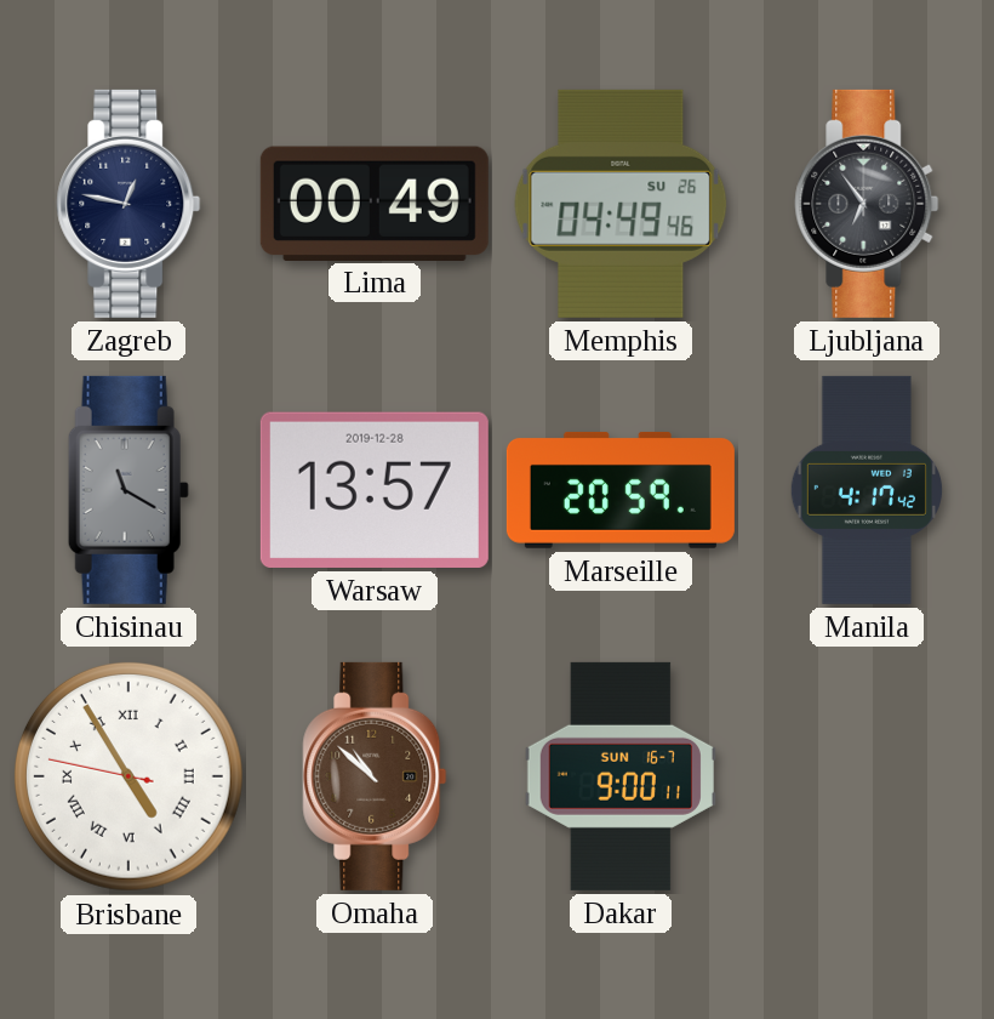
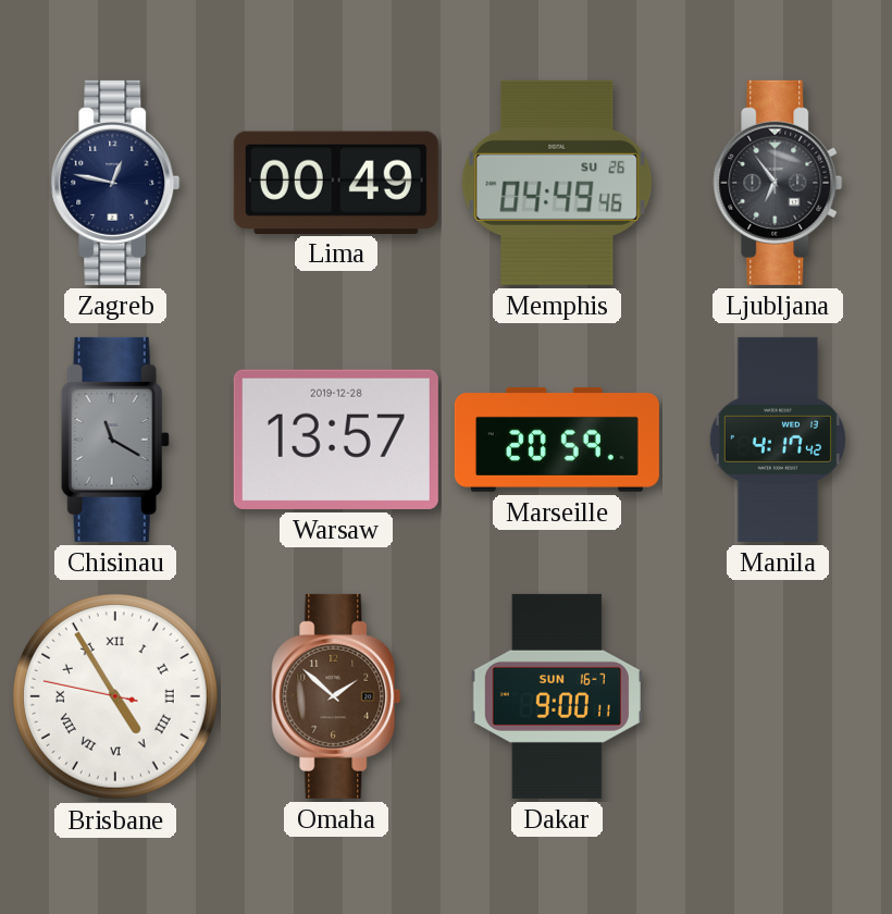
Omaha: 10:52 -> 1:52 (336, 696)
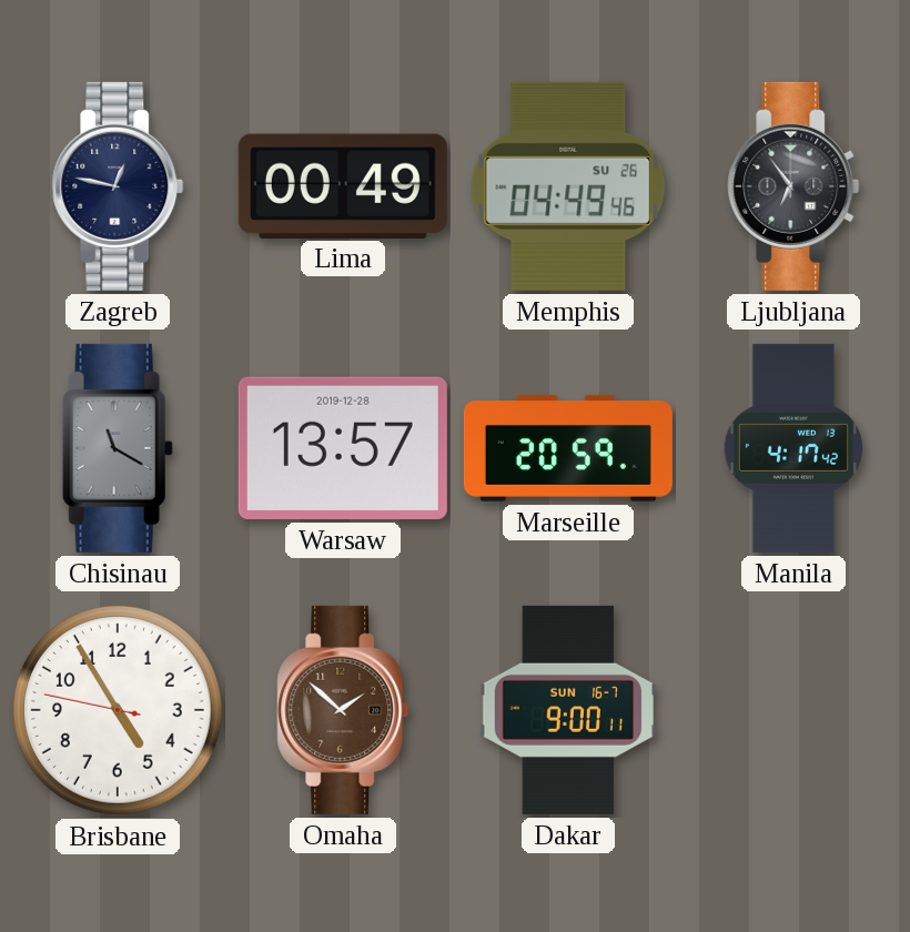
Brisbane numerals: Roman -> Arabic (118, 710)
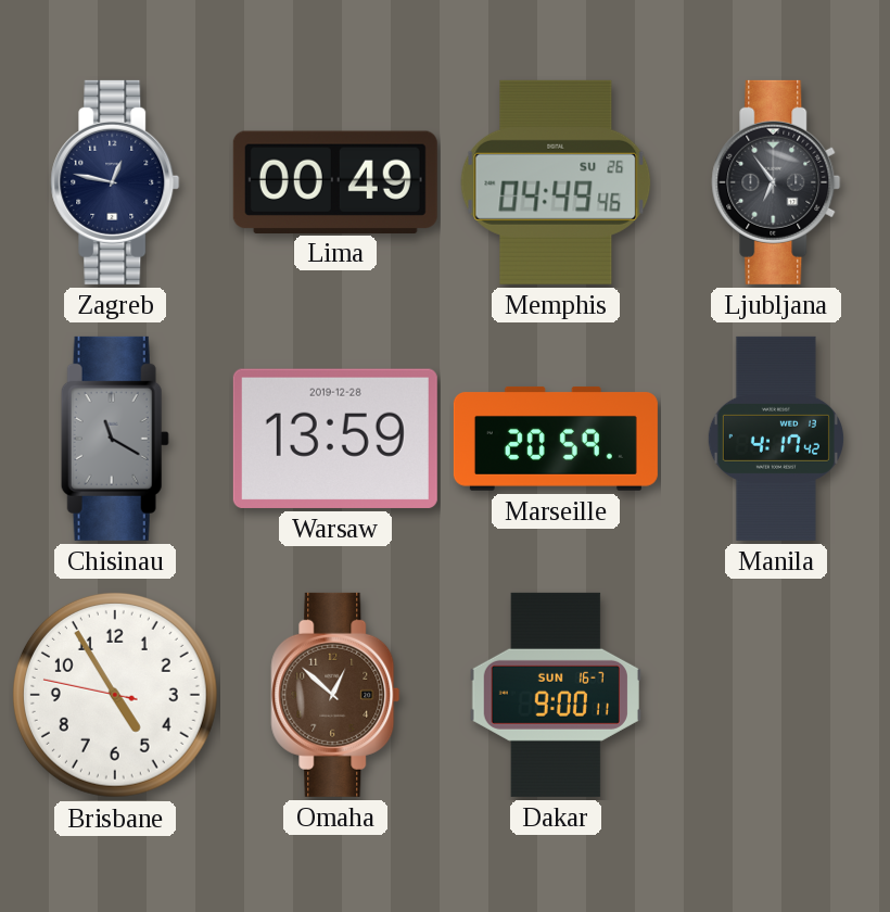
Warsaw: 13:57 -> 13:59 (335, 439)
Omaha: 1:52 -> 12:52 (335, 695)
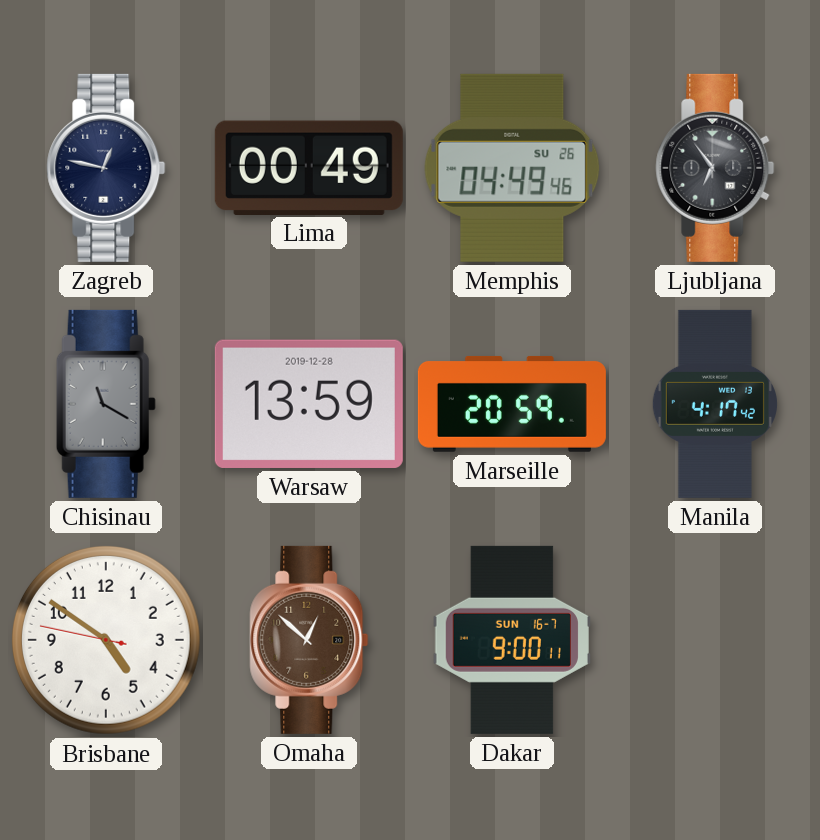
Brisbane: 4:54 -> 4:50 (106, 640)
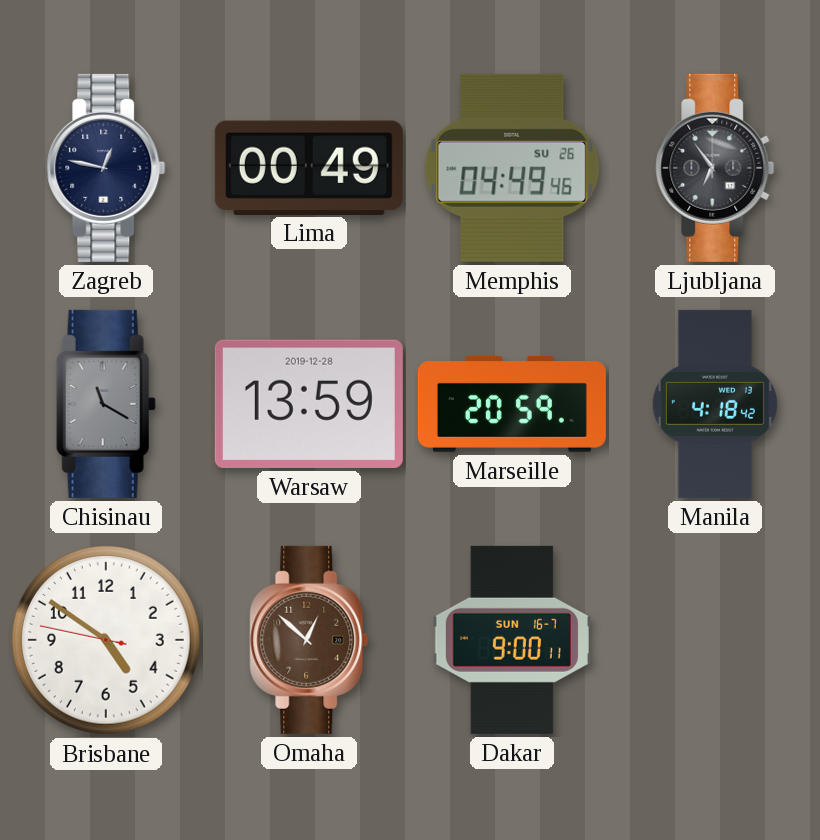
Manila: 4:17 -> 4:18 (715, 404)
